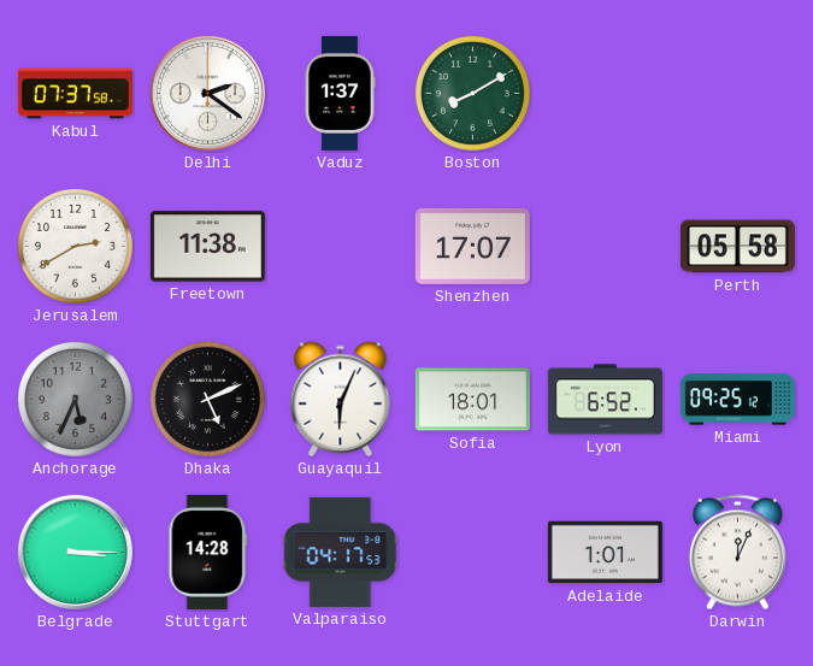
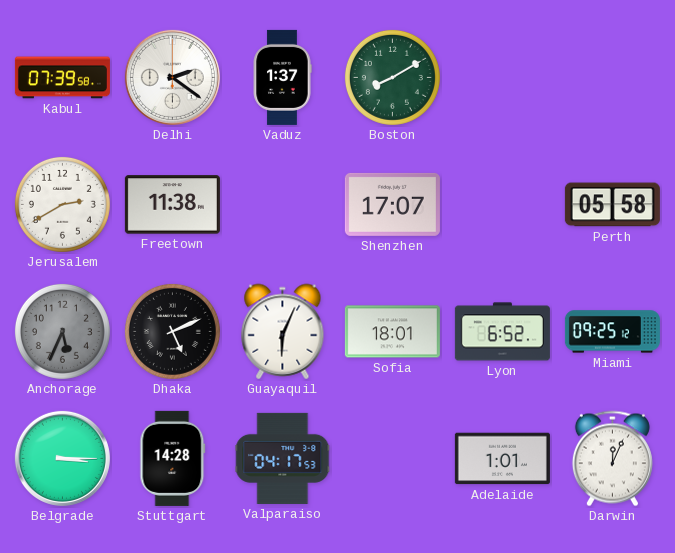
Kabul: 07:37 -> 07:39 (62, 78)
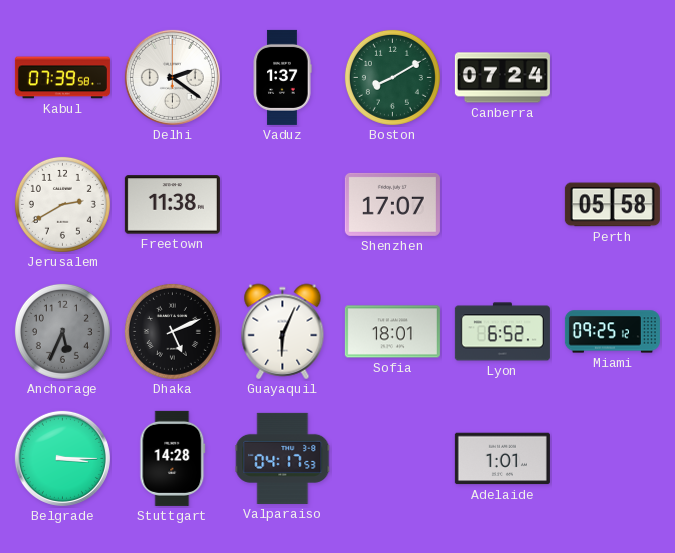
Canberra: none -> 07:24 (502, 78)
Darwin: 12:04 -> none (612, 459)
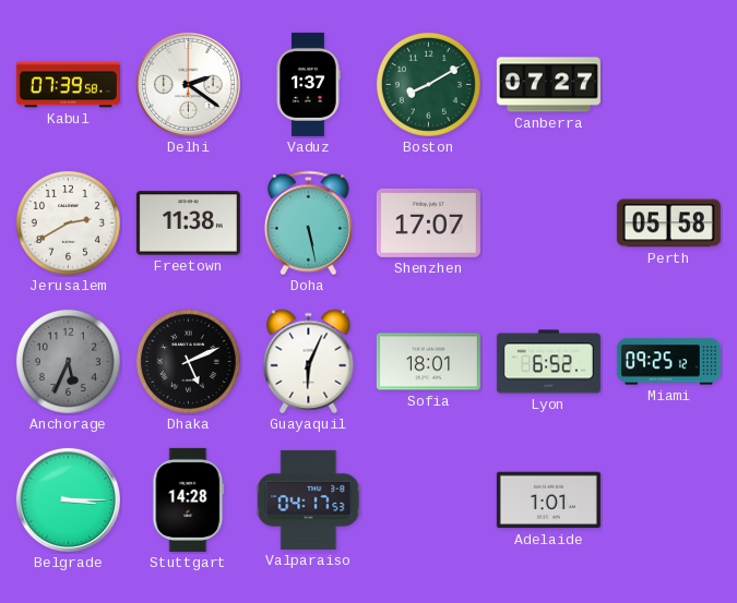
Canberra: 07:24 -> 07:27 (548, 85)
Doha: none -> 5:28 (308, 224)
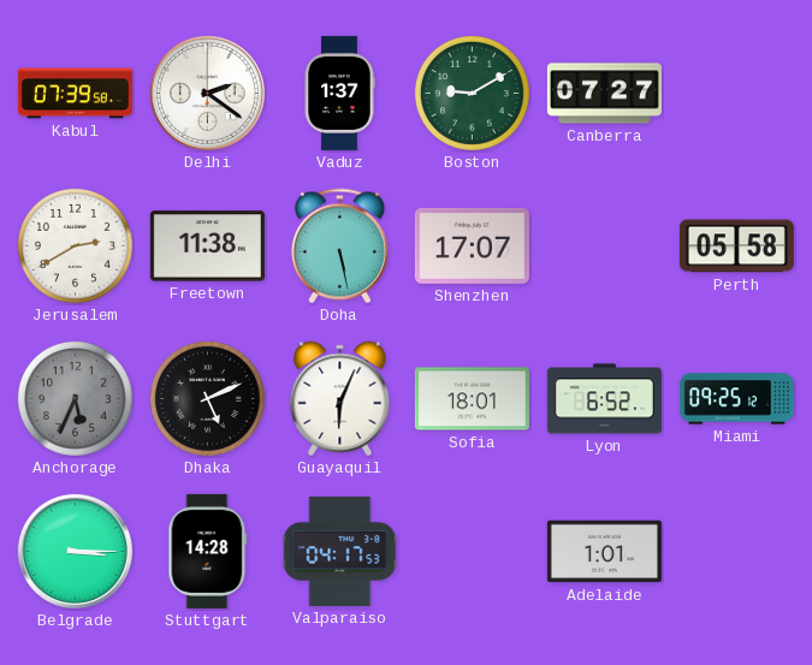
Boston: 8:10 -> 9:10 (472, 93)
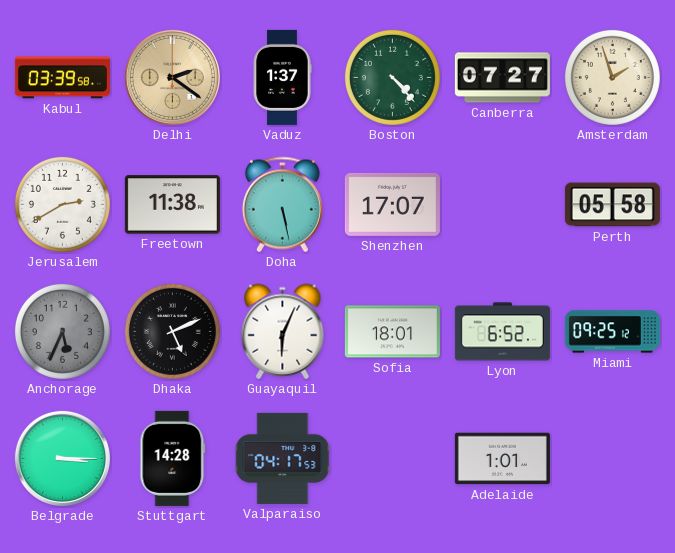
Kabul: 07:39 -> 03:39 (62, 78)
Delhi dial: white -> champagne (172, 77)
Boston: 9:10 -> 4:23 (392, 77)
Amsterdam: none -> 1:57 (612, 77)
